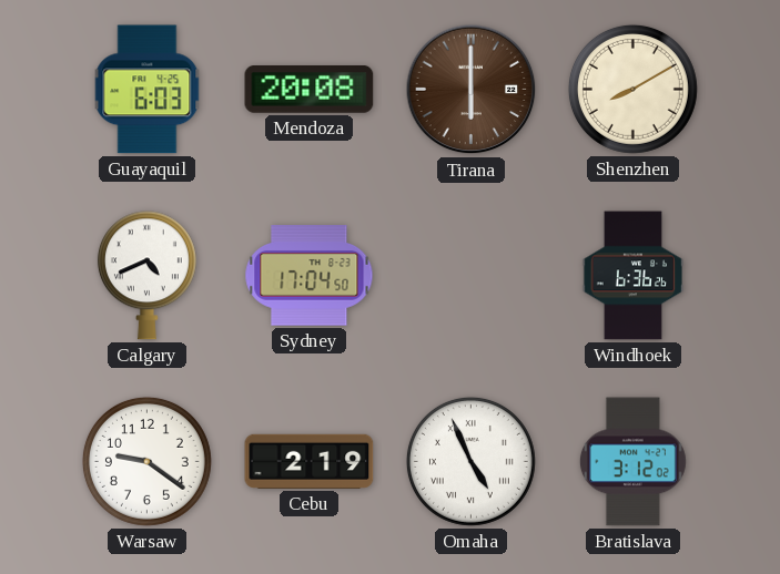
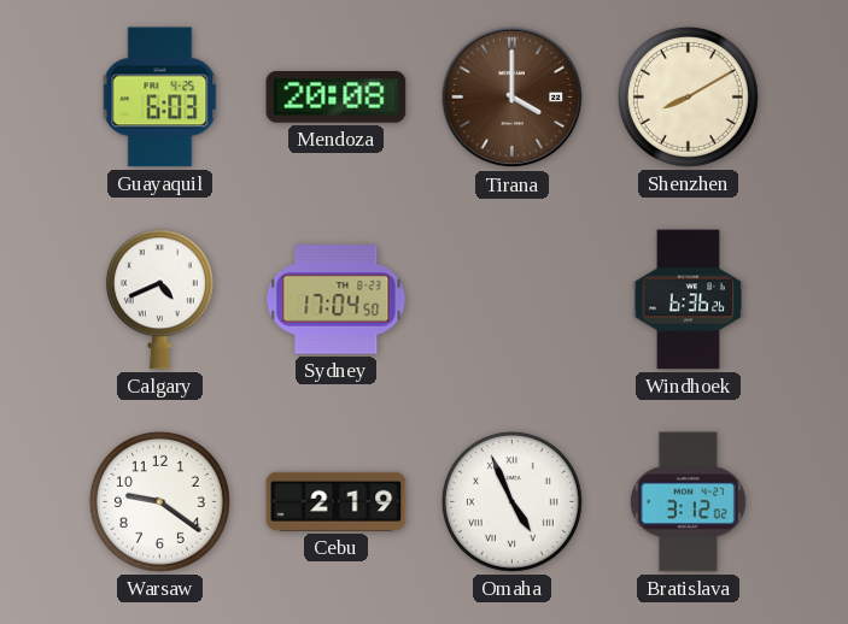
Tirana: 6:00 -> 4:00 (513, 98)
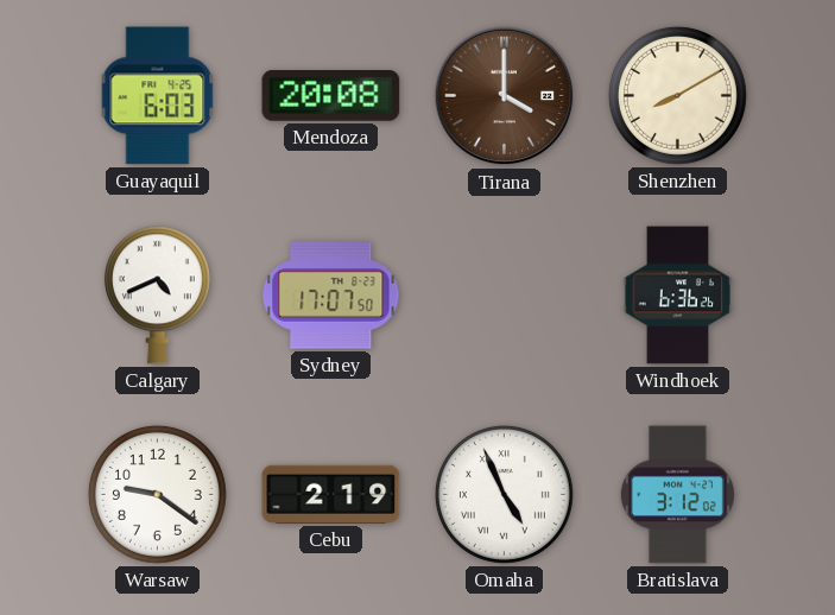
Sydney: 17:04 -> 17:07 (331, 296)
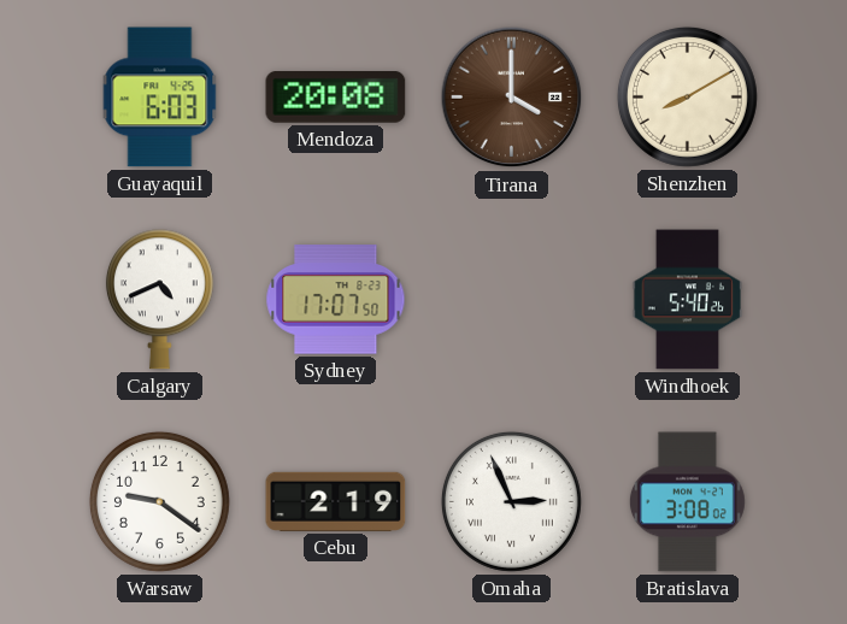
Windhoek: 6:36 -> 5:40 (688, 300)
Omaha: 4:56 -> 2:56 (511, 501)
Bratislava: 3:12 -> 3:08 (687, 502)
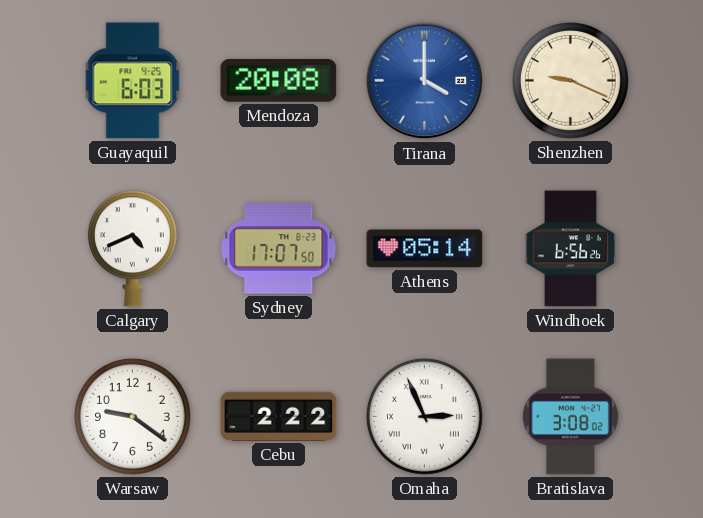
Tirana dial: brown -> blue (425, 81)
Shenzhen: 8:10 -> 9:19 (570, 80)
Athens: none -> 05:14 (425, 249)
Windhoek: 5:40 -> 6:56 (571, 249)
Cebu: 2:19 -> 2:22 (279, 416)
